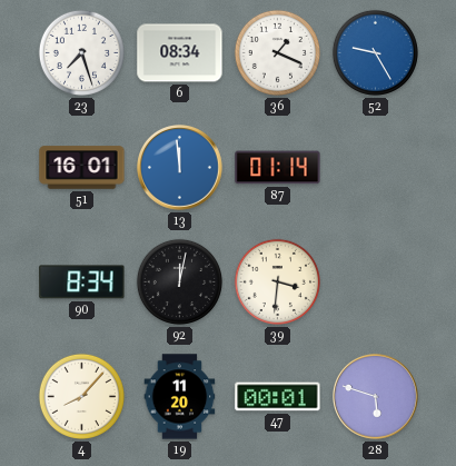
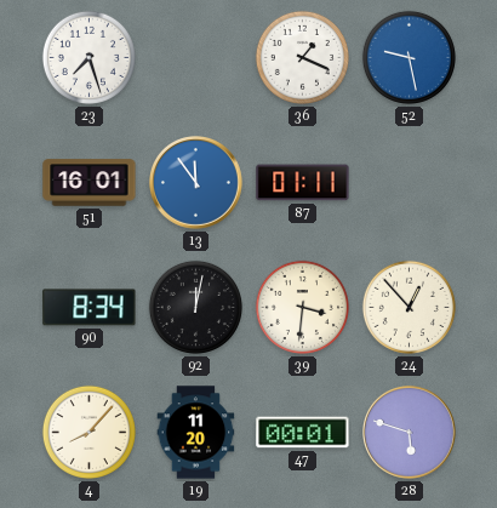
6: 08:34 -> none (180, 53)
52: 9:25 -> 9:28 (409, 57)
13: 11:59 -> 11:54 (196, 183)
87: 01:14 -> 01:11 (303, 183)
24: none -> 12:53 (409, 307)
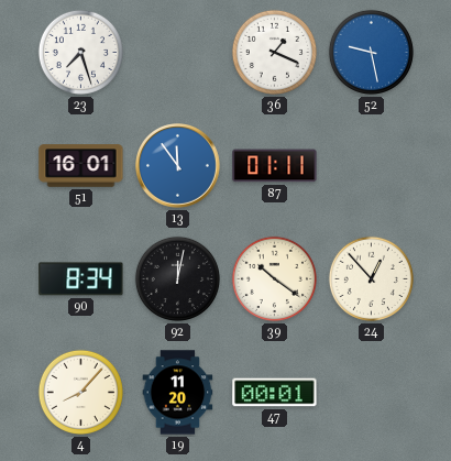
39: 3:31 -> 10:21 (274, 278)
28: 5:48 -> none (410, 433)
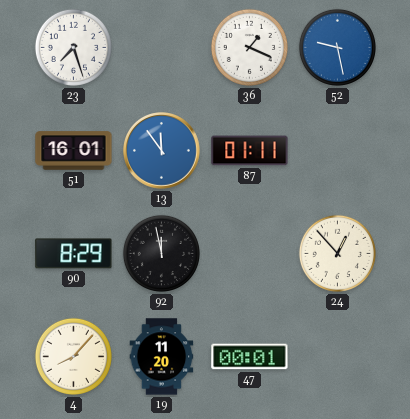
90: 8:34 -> 8:29 (74, 254)
92: 12:02 -> 11:58 (161, 253)
39: 10:21 -> none (274, 278)
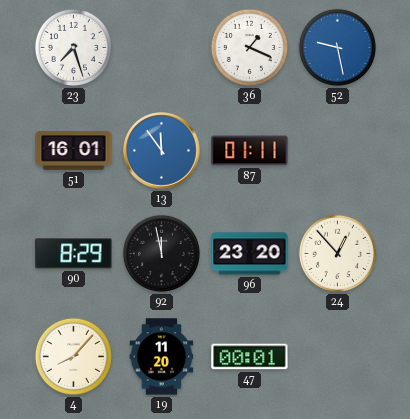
96: none -> 23:20 (250, 254)
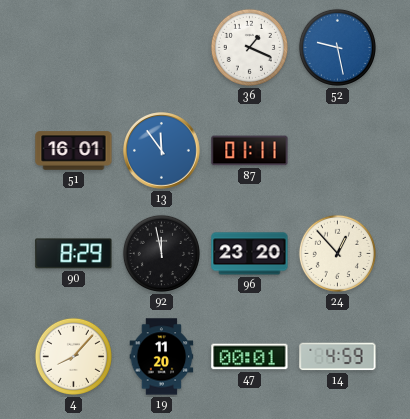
23: 7:27 -> none (73, 47)
14: none -> 4:59 (338, 357)
